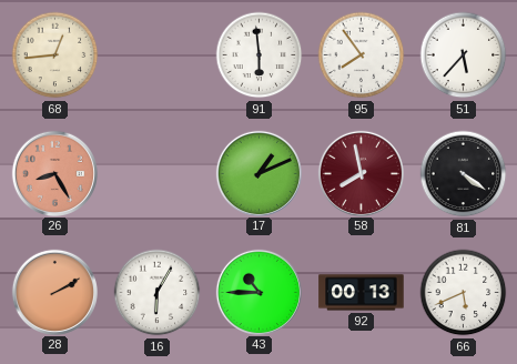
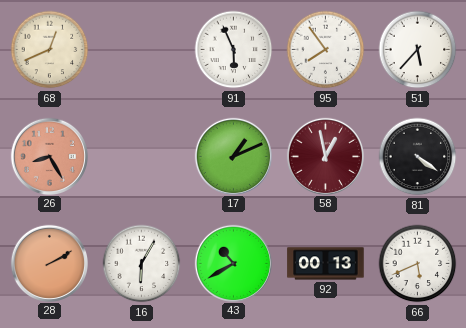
68: 12:44 -> 12:41 (50, 50)
91: 5:59 -> 5:56 (234, 50)
58: 7:58 -> 12:58 (325, 156)
43: 10:45 -> 10:40 (233, 263)
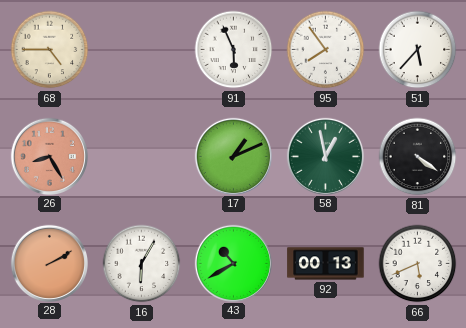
68: 12:41 -> 4:45 (50, 50)
58 dial: burgundy -> green (325, 156)
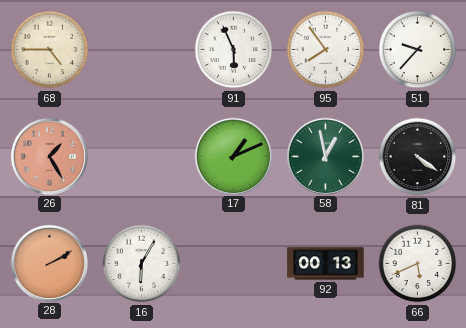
51: 5:37 -> 9:37 (418, 50)
26: 8:25 -> 1:25 (49, 156)
43: 10:40 -> none (233, 263)
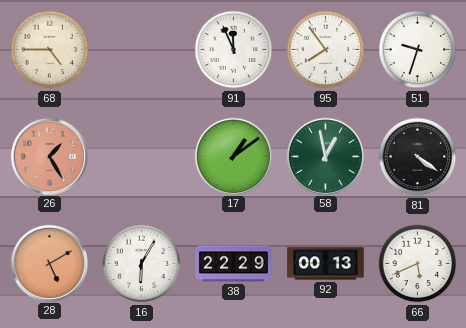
91: 5:56 -> 11:56 (234, 50)
51: 9:37 -> 9:33 (418, 50)
17: 1:11 -> 1:09 (233, 156)
28: 2:10 -> 5:10 (49, 263)
38: none -> 22:29 (234, 264)
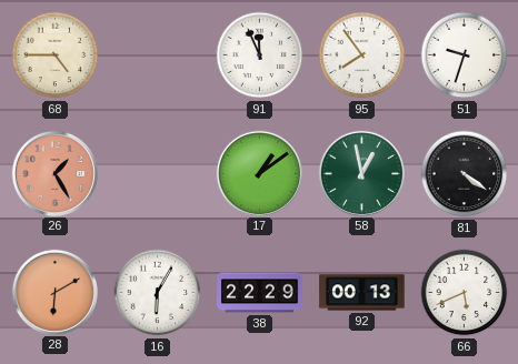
28: 5:10 -> 6:10 (54, 292)
